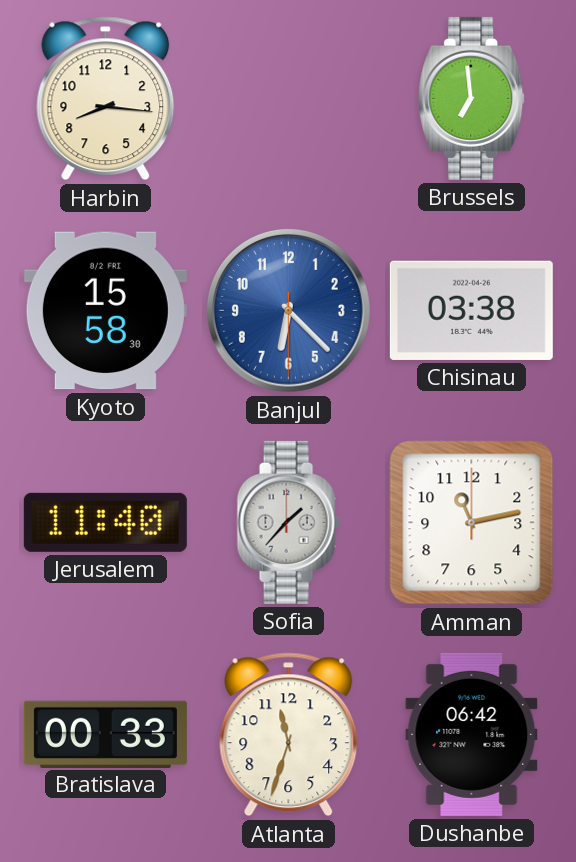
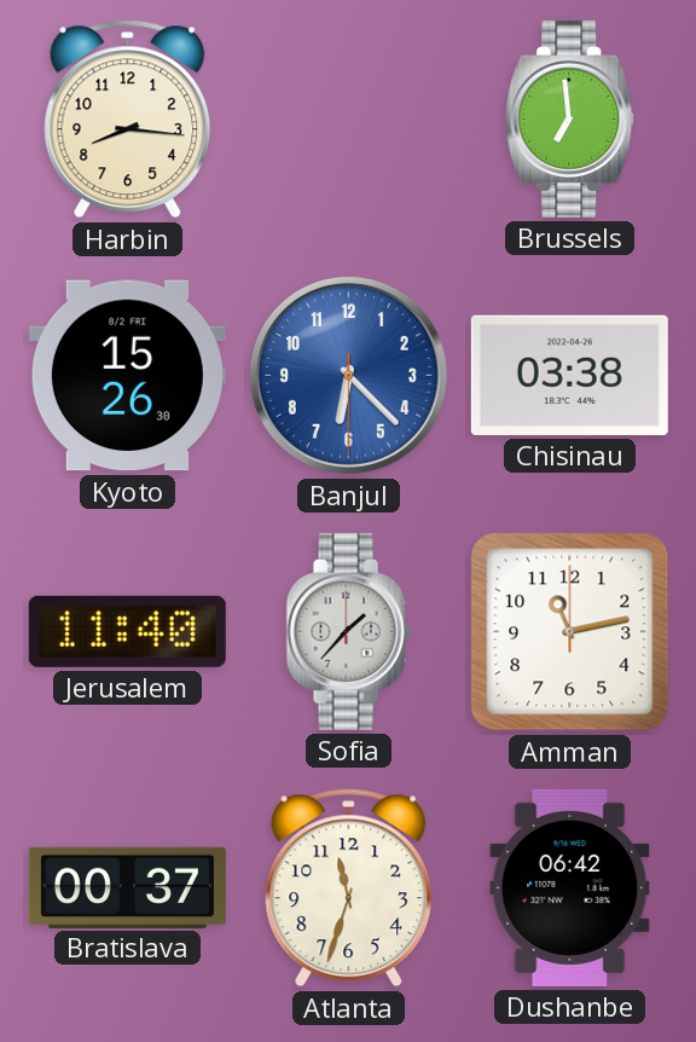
Kyoto: 15:58 -> 15:26 (127, 376)
Bratislava: 00:33 -> 00:37 (127, 887)
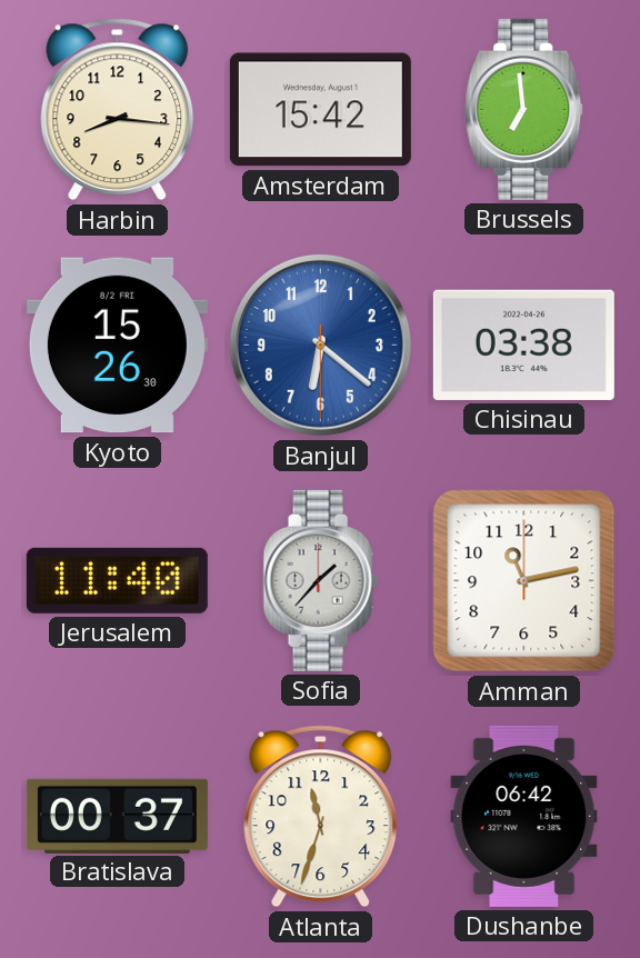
Amsterdam: none -> 15:42 (320, 110)
Banjul: 6:22 -> 6:21 (320, 345)
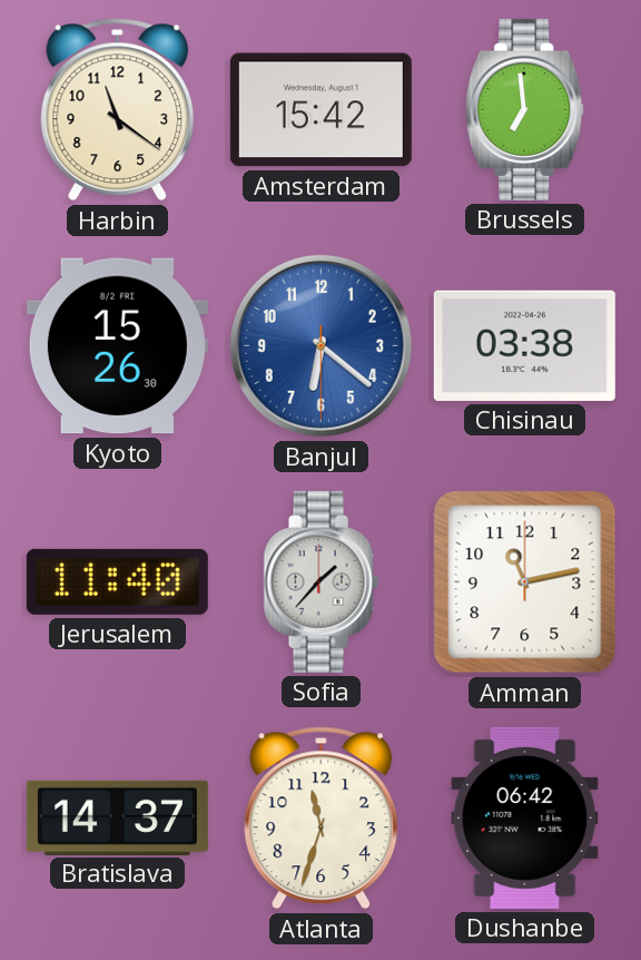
Harbin: 8:16 -> 11:21 (118, 110)
Bratislava: 00:37 -> 14:37 (117, 817)
